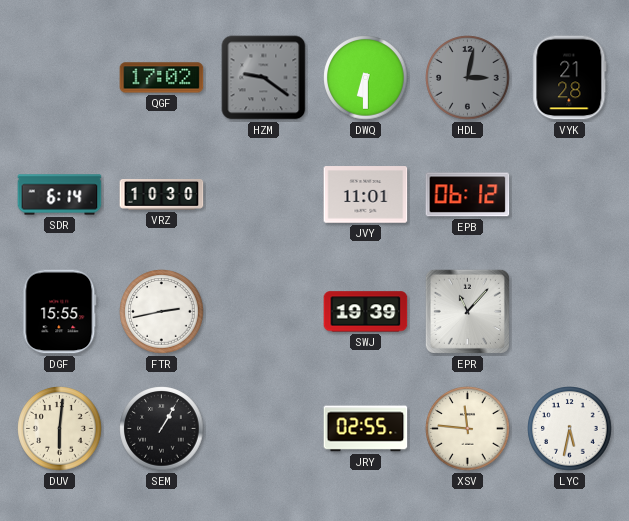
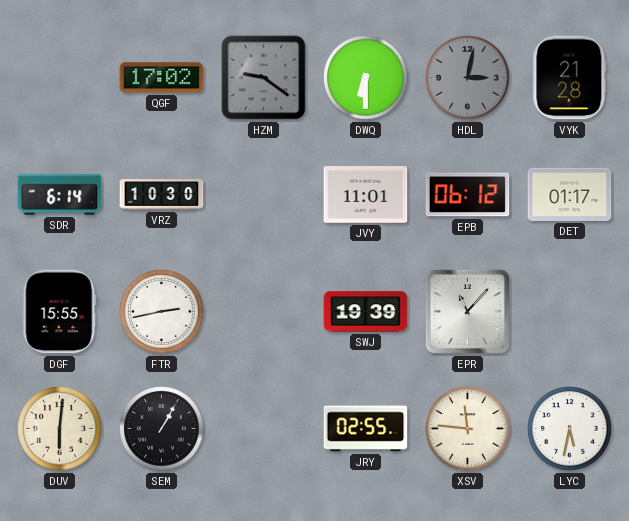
DET: none -> 01:17 (570, 194)
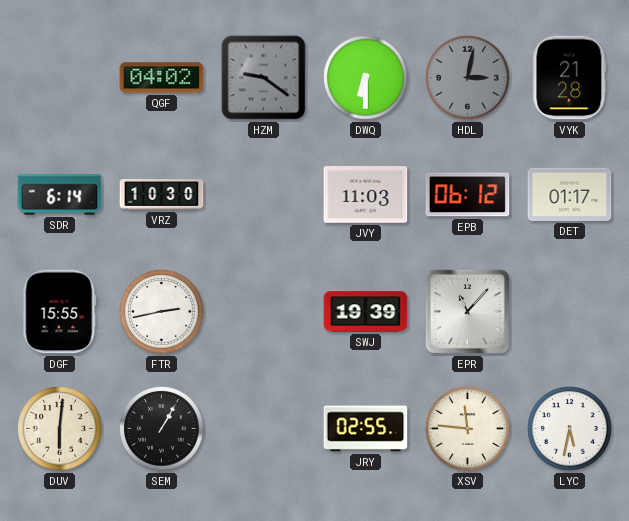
QGF: 17:02 -> 04:02 (162, 78)
JVY: 11:01 -> 11:03 (366, 195)
